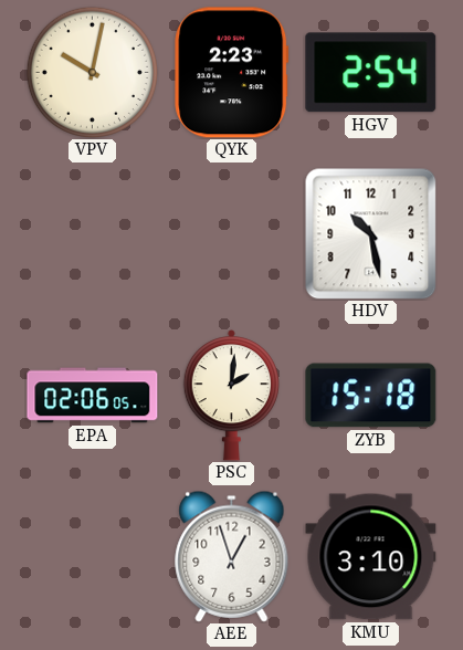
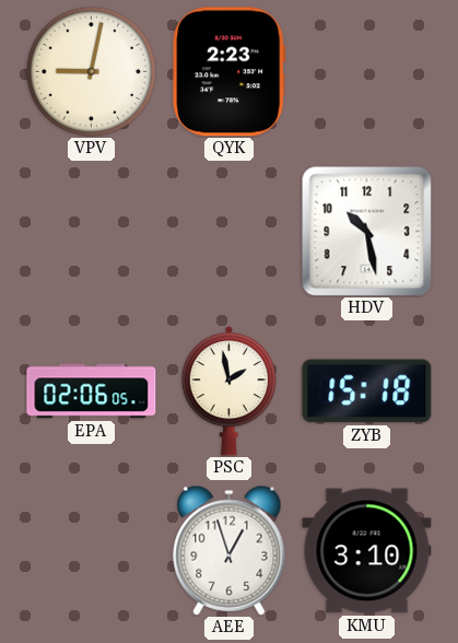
VPV: 10:02 -> 9:02 (91, 71)
HGV: 2:54 -> none (371, 73)
PSC: 2:01 -> 1:58 (228, 391)
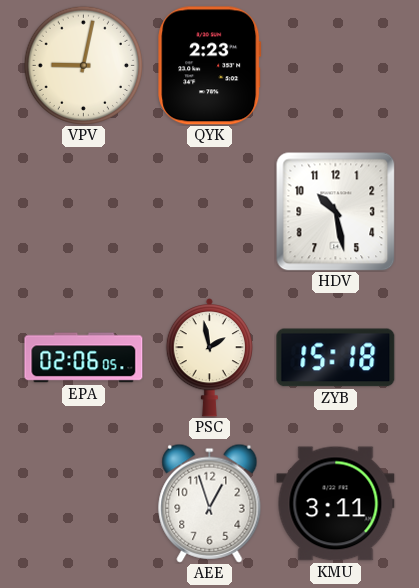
KMU: 3:10 -> 3:11 (336, 504)
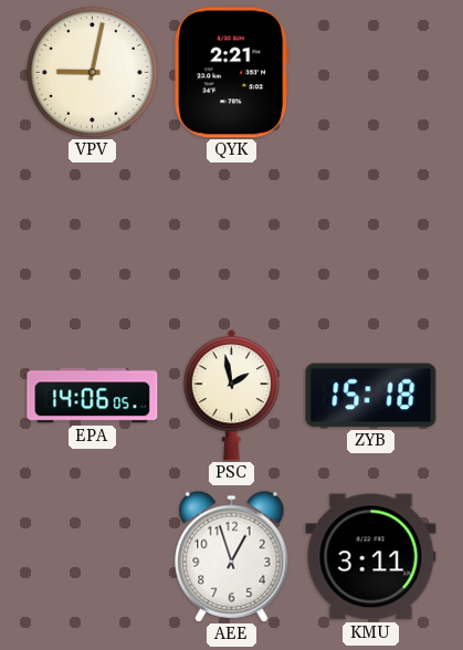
QYK: 2:23 -> 2:21 (232, 73)
HDV: 10:28 -> none (335, 211)
EPA: 02:06 -> 14:06 (93, 396)
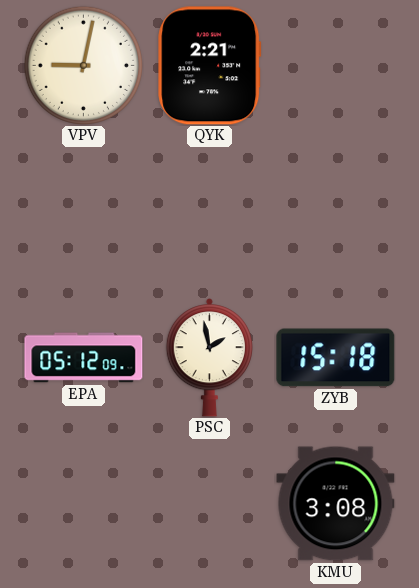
EPA: 14:06 -> 05:12 (84, 358)
AEE: 12:57 -> none (232, 556)
KMU: 3:11 -> 3:08 (336, 504)
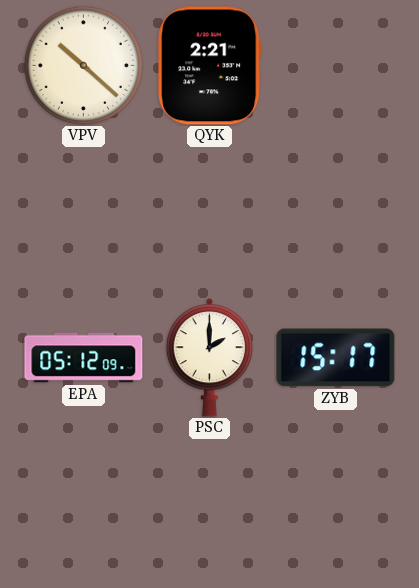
VPV: 9:02 -> 10:22 (83, 65)
PSC: 1:58 -> 2:00 (209, 358)
ZYB: 15:18 -> 15:17 (336, 358)
KMU: 3:08 -> none (336, 504)
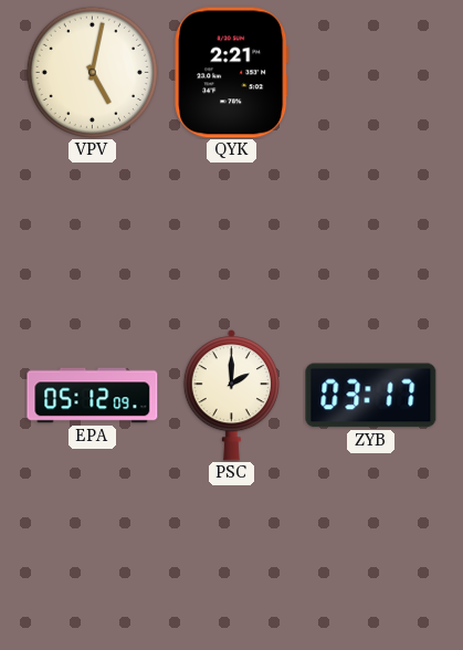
VPV: 10:22 -> 5:02 (92, 72)
ZYB: 15:17 -> 03:17 (371, 396)
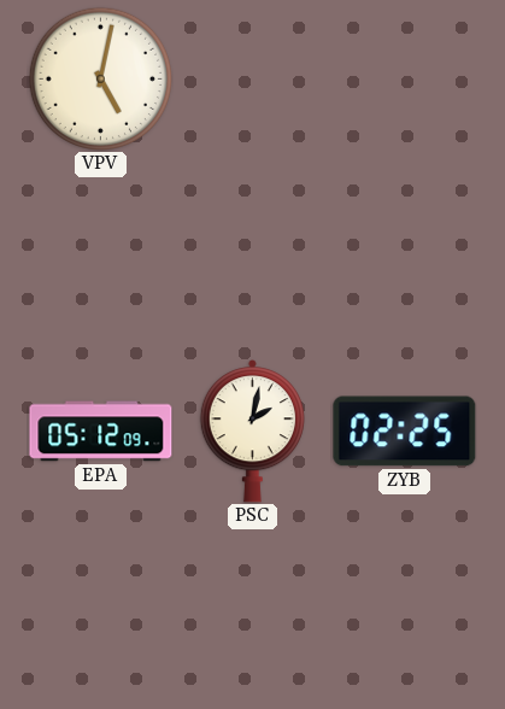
QYK: 2:21 -> none (232, 73)
PSC: 2:00 -> 2:02 (252, 432)
ZYB: 03:17 -> 02:25 (405, 432)
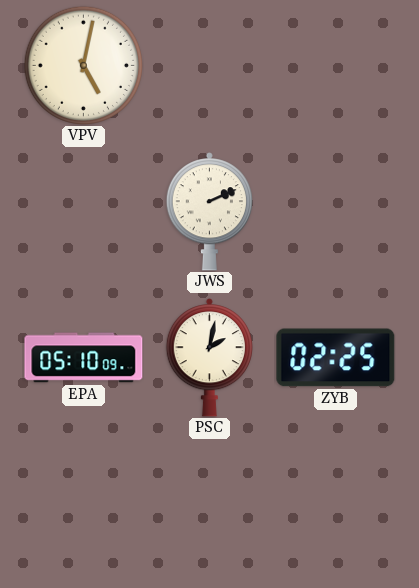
JWS: none -> 2:11 (209, 212)
EPA: 05:12 -> 05:10 (84, 358)
